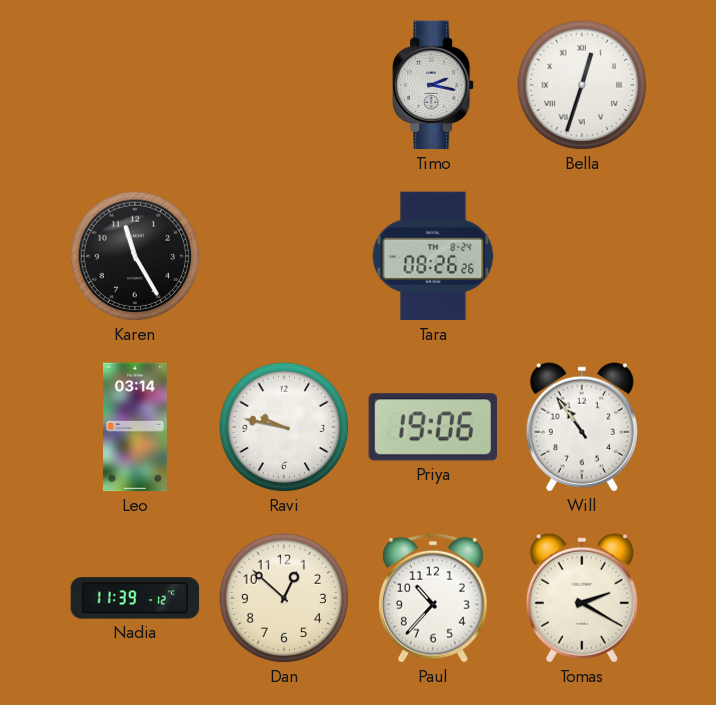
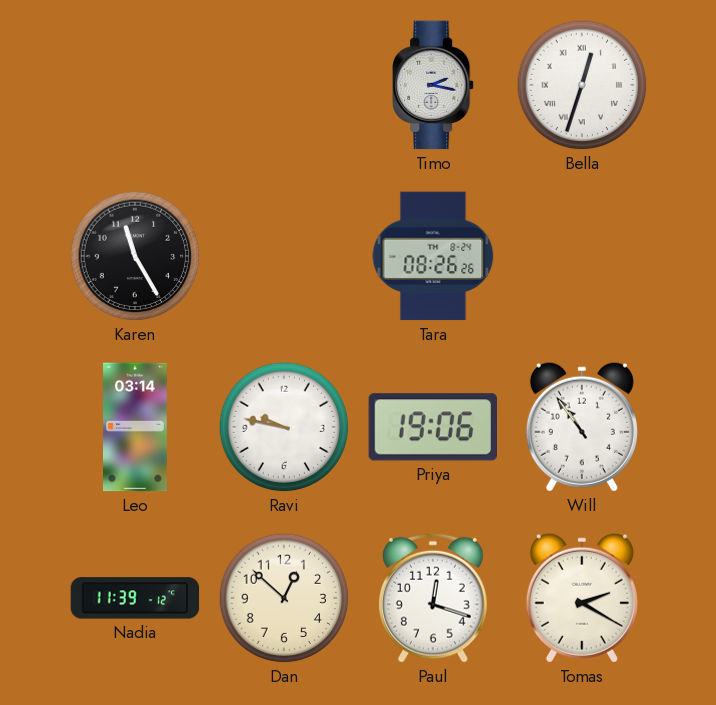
Paul: 10:37 -> 12:18 (434, 598)
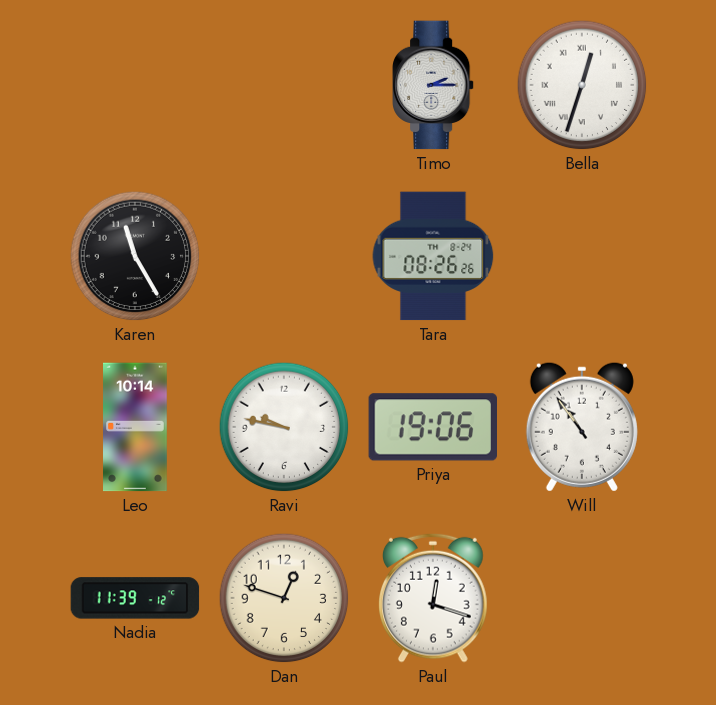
Timo: 2:17 -> 2:15 (434, 85)
Leo: 03:14 -> 10:14 (136, 427)
Dan: 12:52 -> 12:48 (284, 598)
Tomas: 2:20 -> none (582, 598)
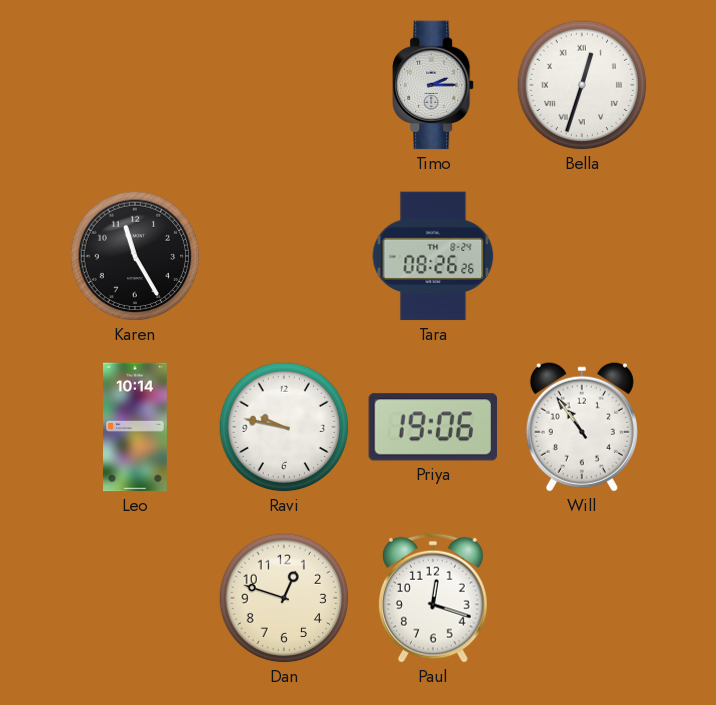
Nadia: 11:39 -> none (135, 598)
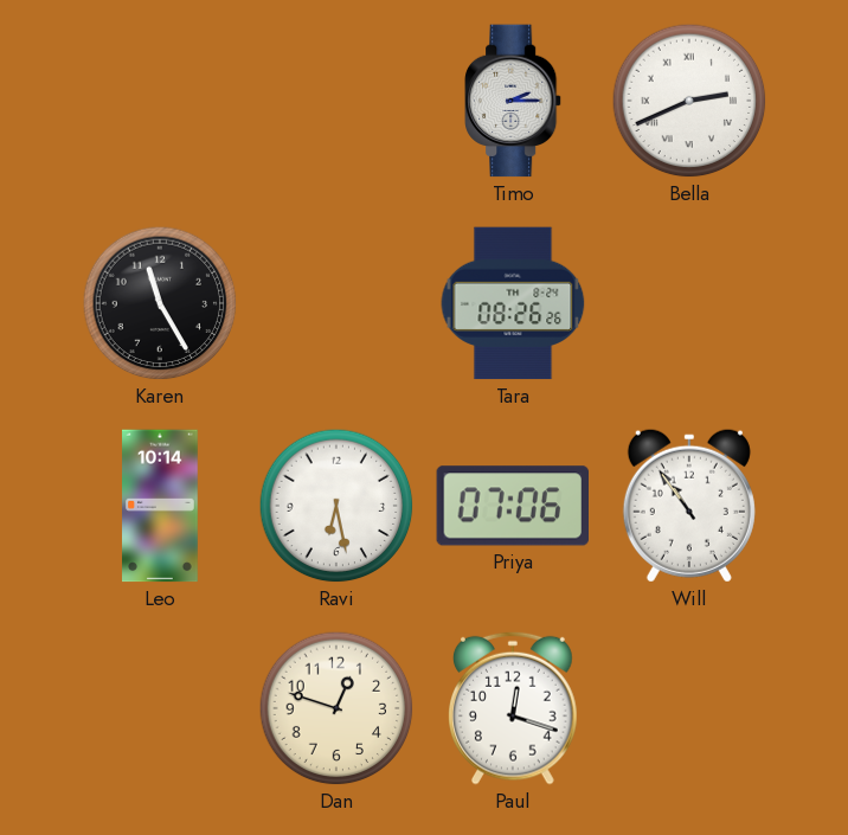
Bella: 12:33 -> 2:41 (689, 101)
Ravi: 9:47 -> 6:28 (336, 506)
Priya: 19:06 -> 07:06 (513, 506)
